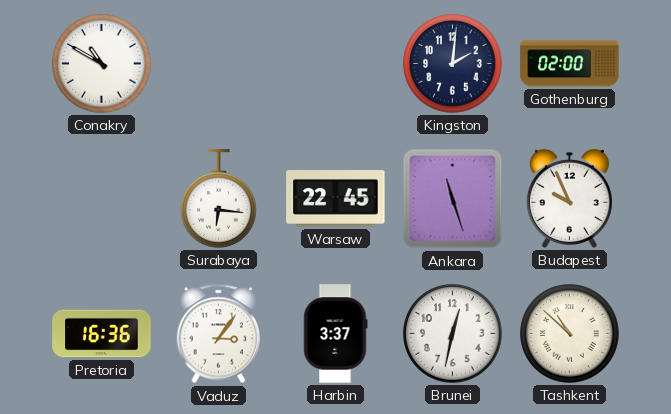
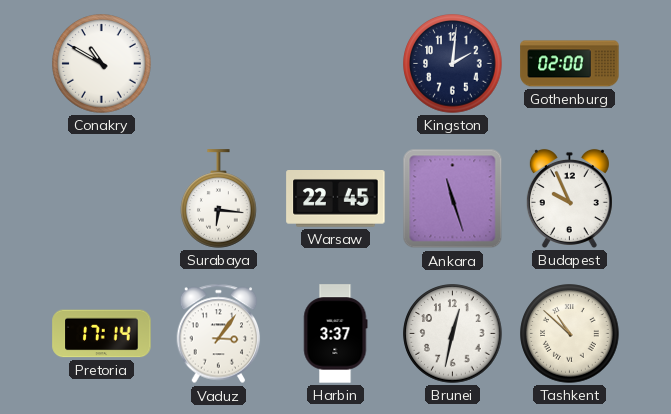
Pretoria: 16:36 -> 17:14 (102, 334)
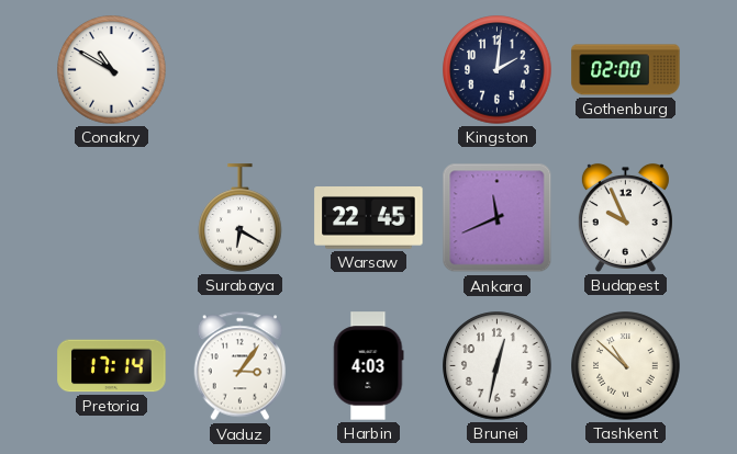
Surabaya: 6:16 -> 6:20 (241, 218)
Ankara: 11:27 -> 11:41 (498, 218)
Harbin: 3:37 -> 4:03 (369, 366)
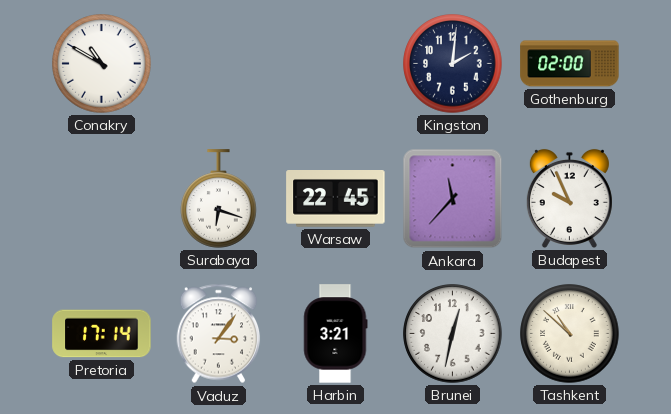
Surabaya: 6:20 -> 6:18 (219, 199)
Ankara: 11:41 -> 11:37 (453, 199)
Harbin: 4:03 -> 3:21 (336, 334)
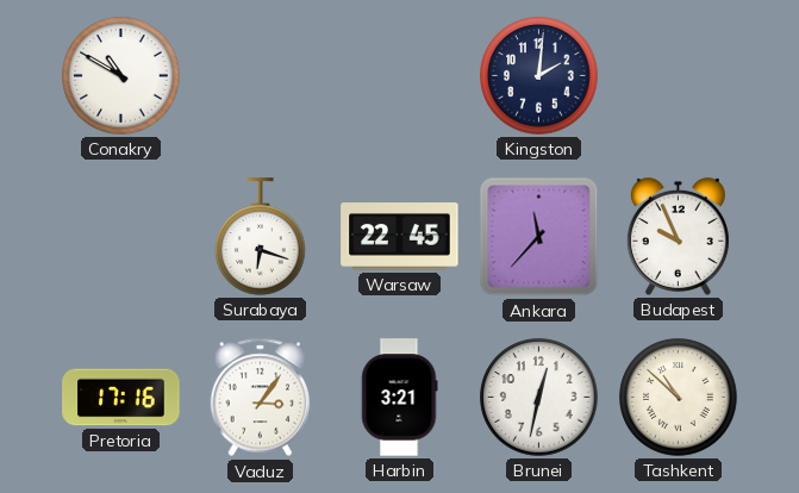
Gothenburg: 02:00 -> none (570, 64)
Pretoria: 17:14 -> 17:16 (121, 398)
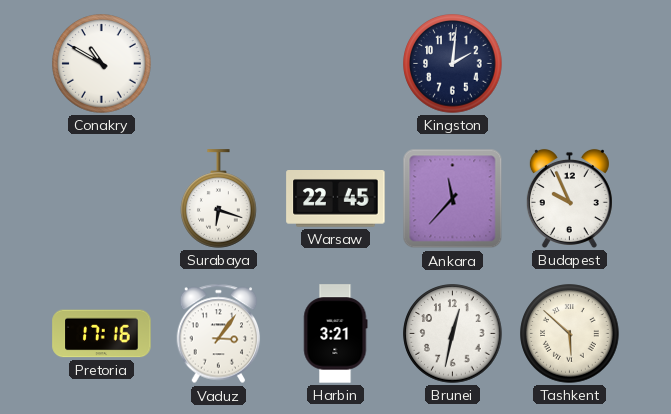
Tashkent: 10:52 -> 5:52 (570, 334)
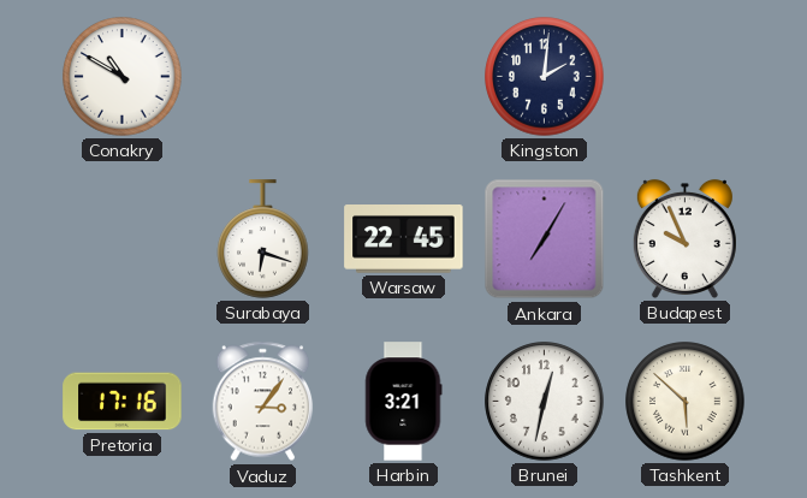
Ankara: 11:37 -> 7:05 (545, 239)
